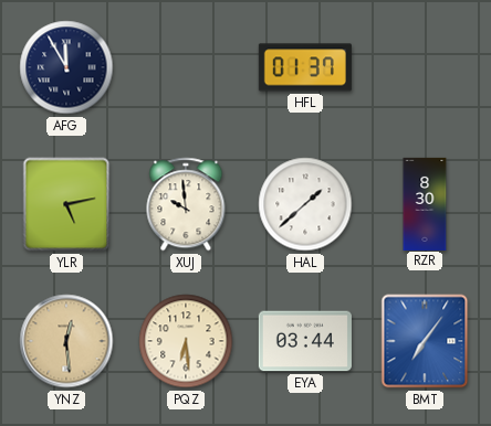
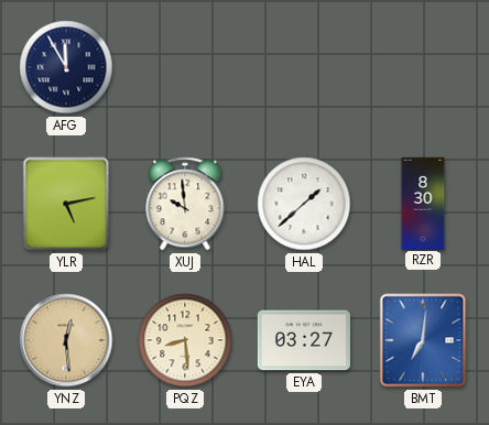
HFL: 01:37 -> none (305, 67)
PQZ: 6:29 -> 8:29 (185, 340)
EYA: 03:44 -> 03:27 (304, 340)
BMT: 7:06 -> 7:01 (423, 340)
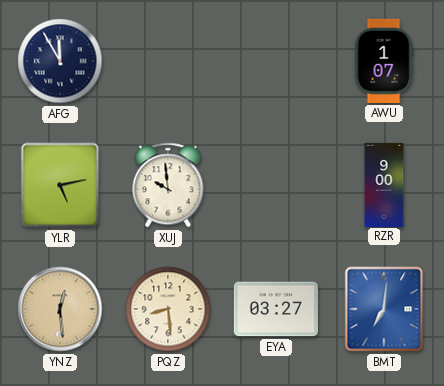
AWU: none -> 1:07 (384, 61)
HAL: 1:38 -> none (304, 204)
RZR: 8:30 -> 9:00 (384, 184)
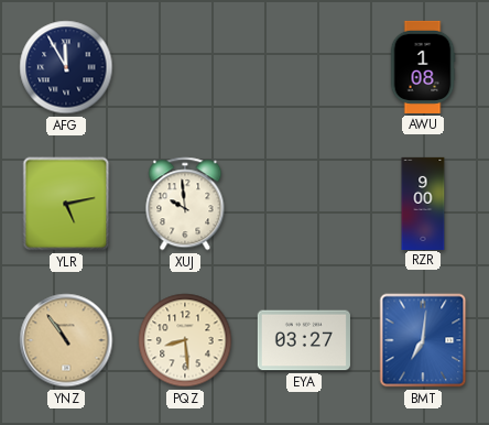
AWU: 1:07 -> 1:08 (423, 67)
YNZ: 12:29 -> 10:54 (66, 340)
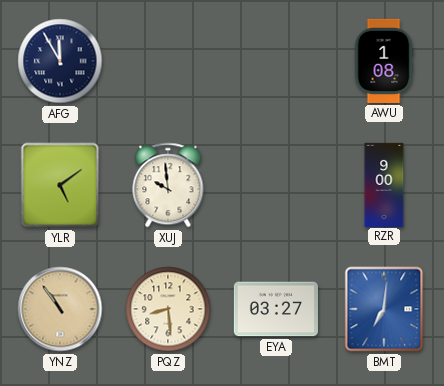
YLR: 5:13 -> 5:09 (60, 185)
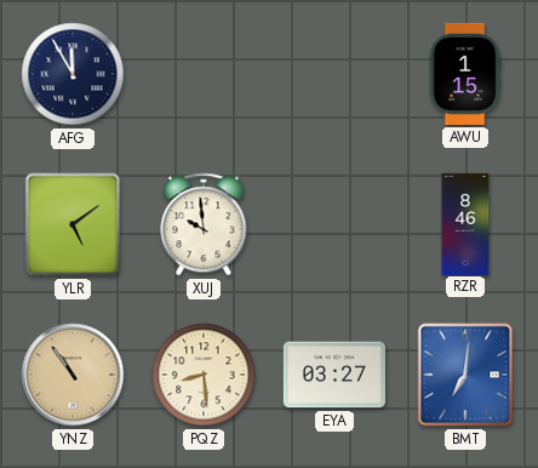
AWU: 1:08 -> 1:15 (465, 74)
RZR: 9:00 -> 8:46 (465, 223)
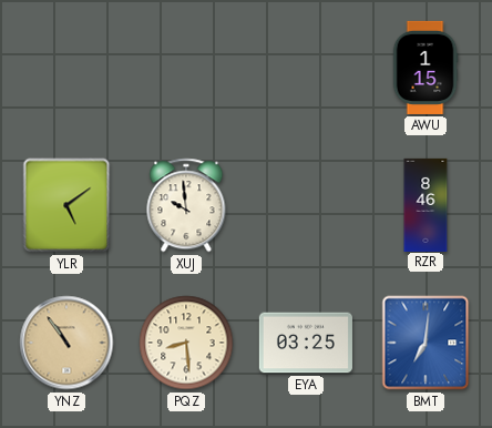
AFG: 11:55 -> none (73, 74)
EYA: 03:27 -> 03:25 (306, 343)
